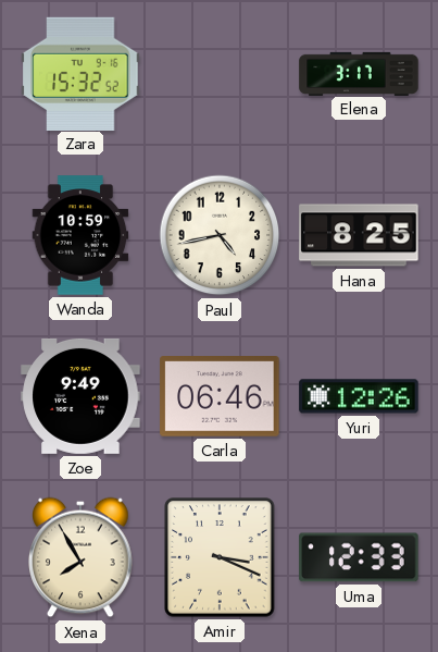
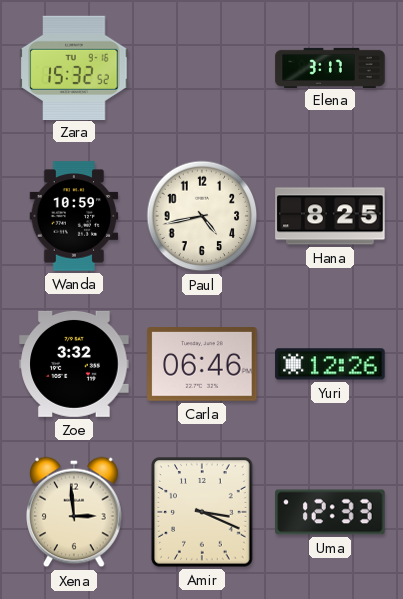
Zoe: 9:49 -> 3:32 (74, 364)
Xena: 7:55 -> 2:59 (74, 512)
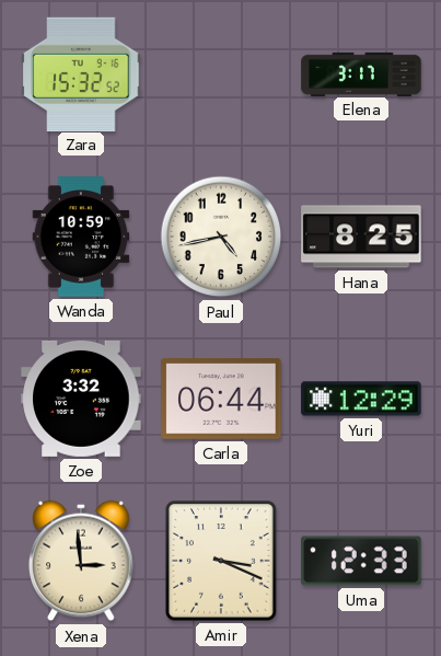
Carla: 06:46 -> 06:44 (221, 400)
Yuri: 12:26 -> 12:29 (361, 399)
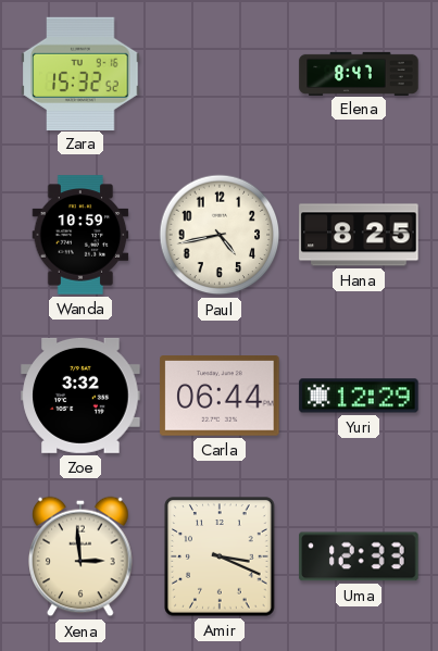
Elena: 3:17 -> 8:47 (359, 73)
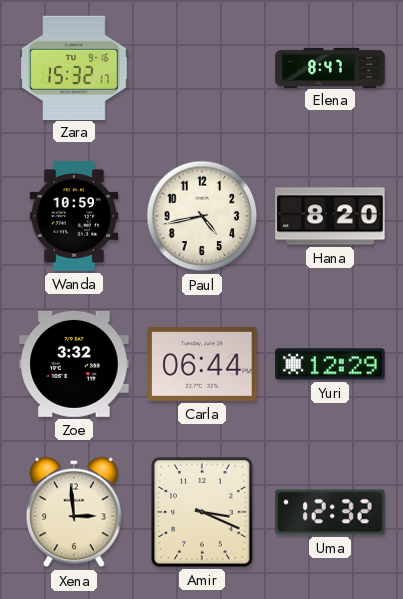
Zara: 15:32:52 -> 15:32:17 (74, 67)
Hana: 8:25 -> 8:20 (330, 216)
Uma: 12:33 -> 12:32 (330, 512)
